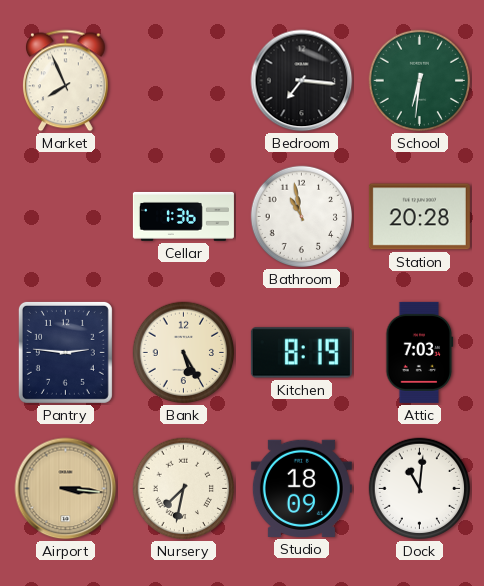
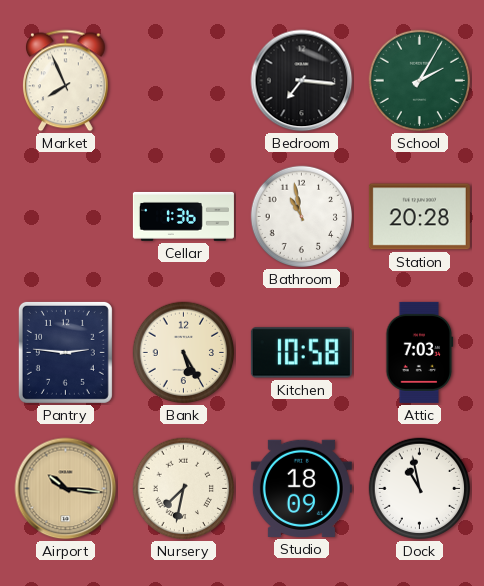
School: 6:31 -> 2:05 (420, 81)
Kitchen: 8:19 -> 10:58 (301, 353)
Airport: 3:16 -> 10:16 (66, 489)
Dock: 11:01 -> 10:58 (420, 489)
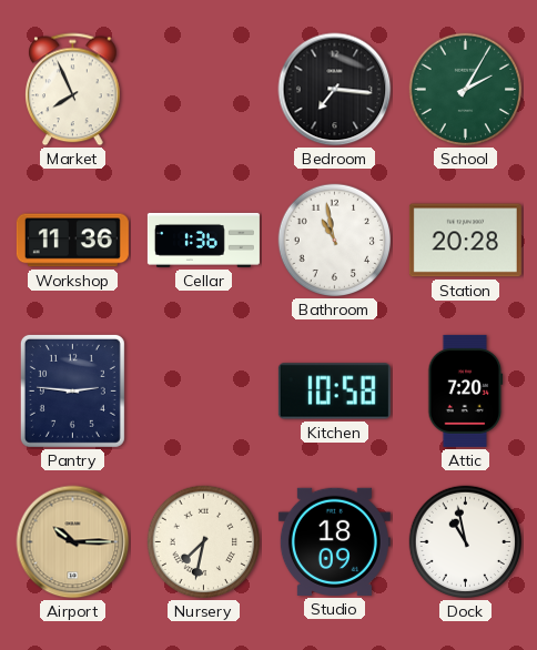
Workshop: none -> 11:36 (72, 241)
Bank: 5:25 -> none (184, 353)
Attic: 7:03 -> 7:20 (466, 390)
Airport: 10:16 -> 10:15 (73, 542)
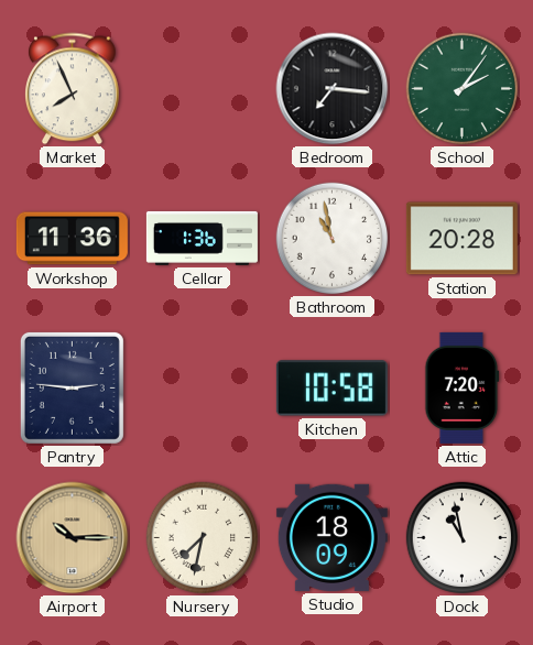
School: 2:05 -> 2:06 (463, 89)
